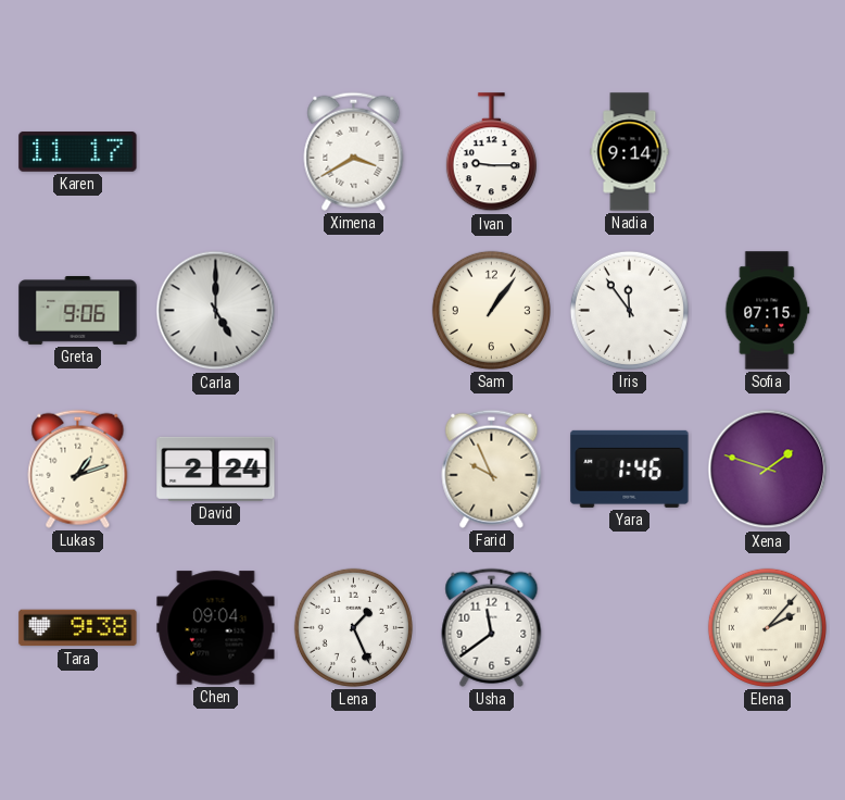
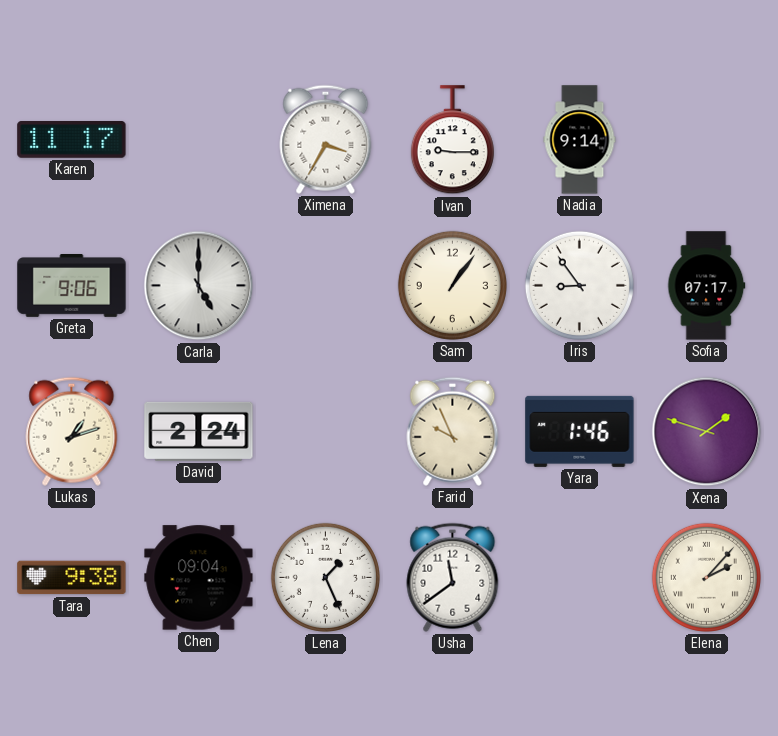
Ximena: 3:40 -> 3:35 (326, 139)
Iris: 11:54 -> 8:54 (579, 285)
Sofia: 07:15 -> 07:17 (707, 286)
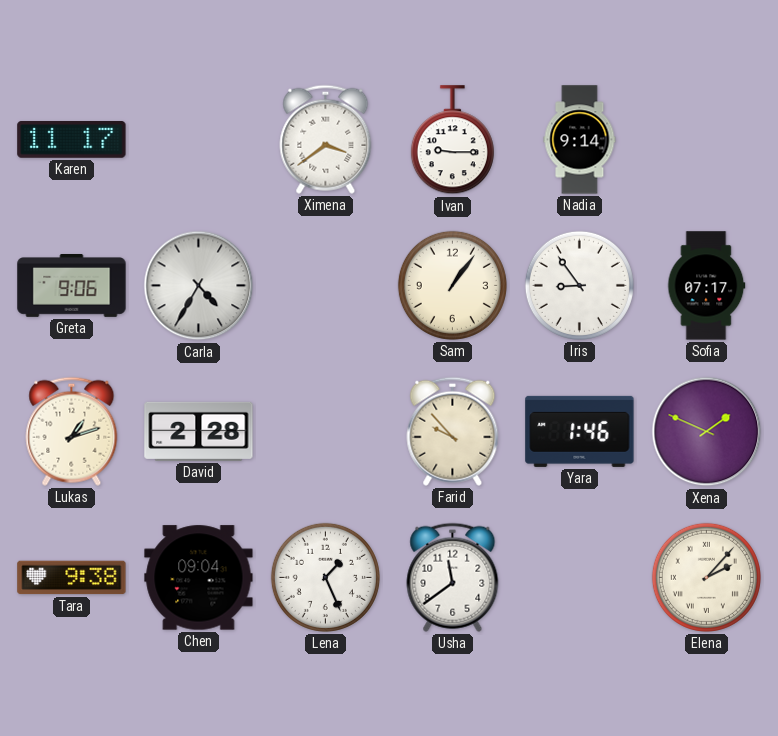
Ximena: 3:35 -> 3:39 (326, 139)
Carla: 5:00 -> 4:35 (199, 286)
David: 2:24 -> 2:28 (199, 431)
Farid: 9:56 -> 9:53 (453, 431)
Xena: 1:48 -> 1:49 (707, 432)
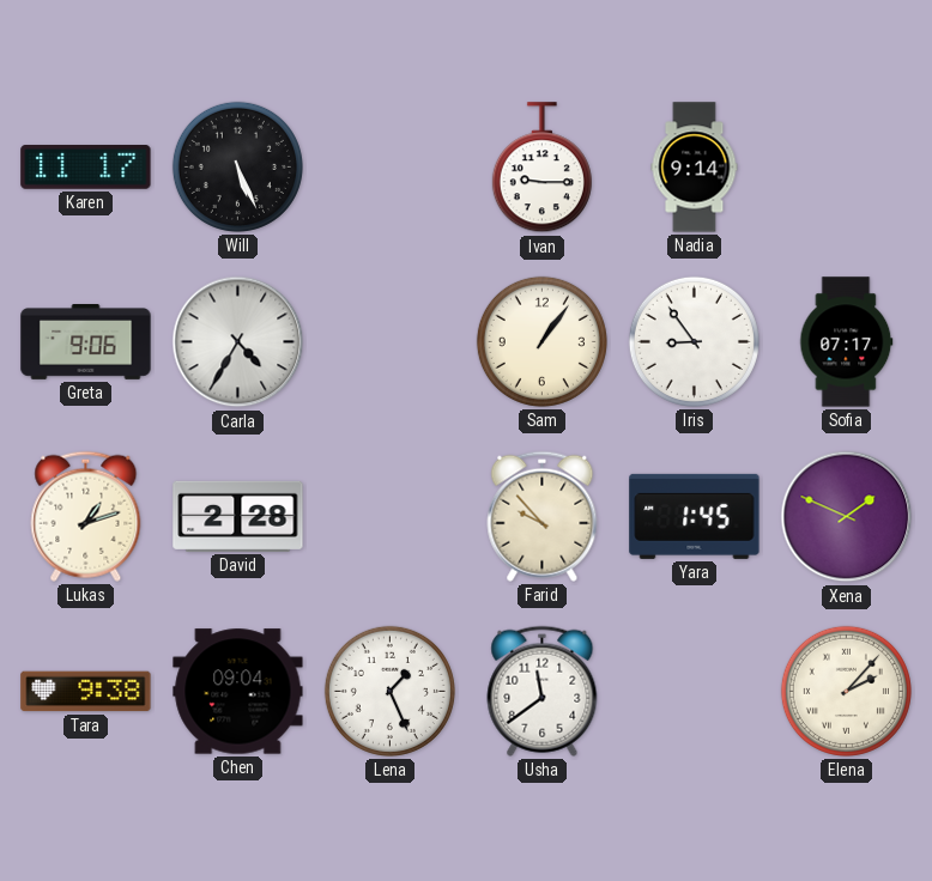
Will: none -> 5:26 (237, 166)
Ximena: 3:39 -> none (326, 139)
Yara: 1:46 -> 1:45 (695, 516)
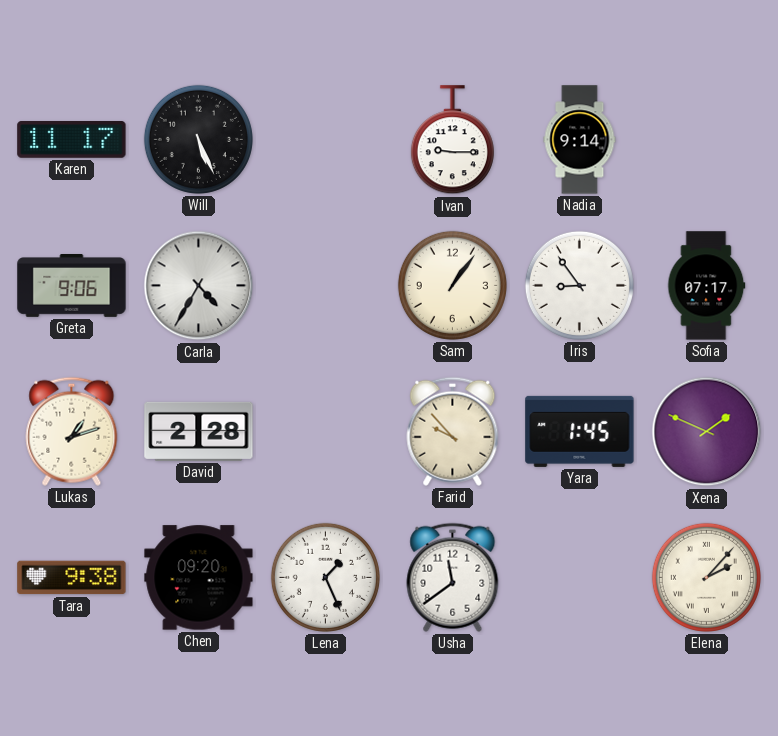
Chen: 09:04 -> 09:20 (199, 578)
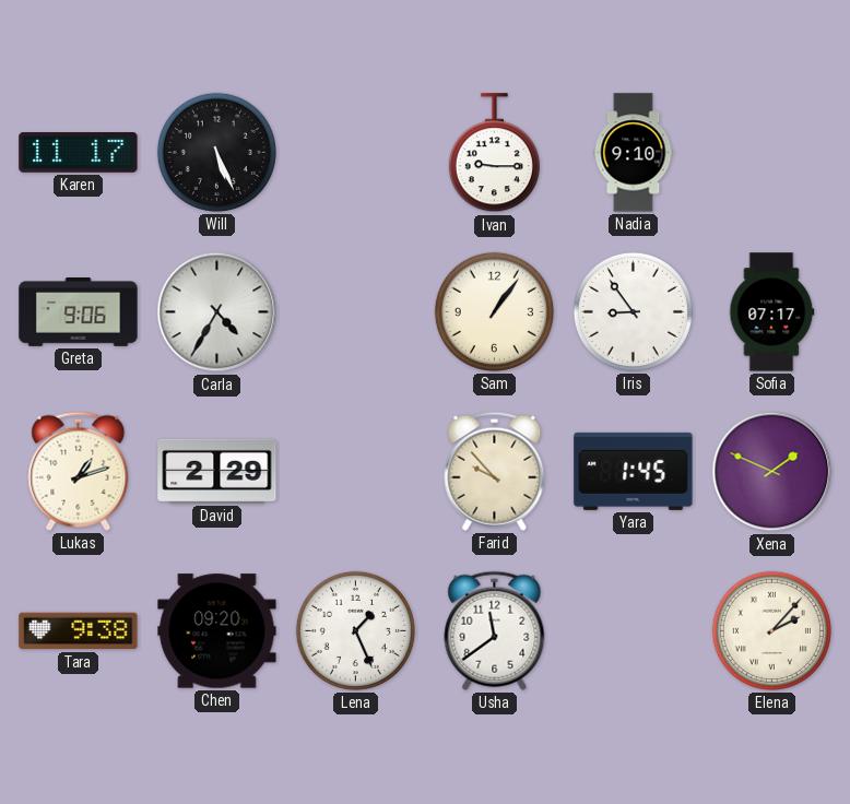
Nadia: 9:14 -> 9:10 (634, 153)
David: 2:28 -> 2:29 (217, 471)
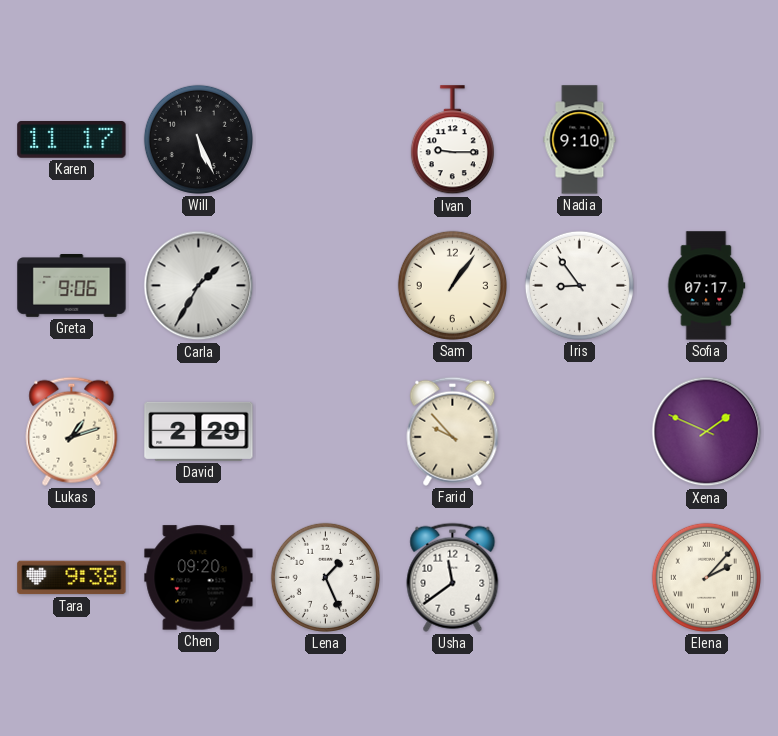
Carla: 4:35 -> 1:35 (199, 286)
Yara: 1:45 -> none (634, 471)
